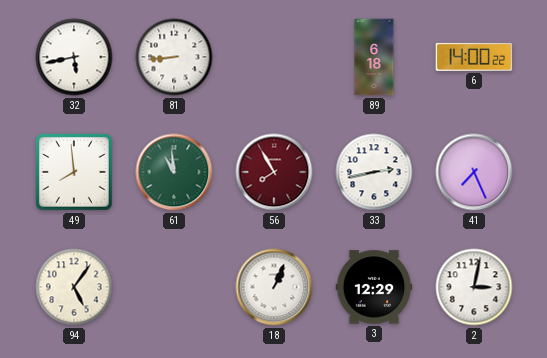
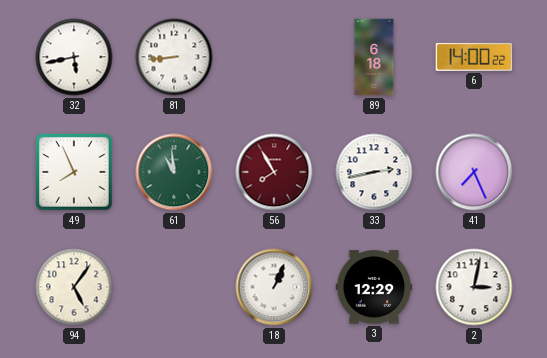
49: 7:59 -> 7:56 (74, 172)
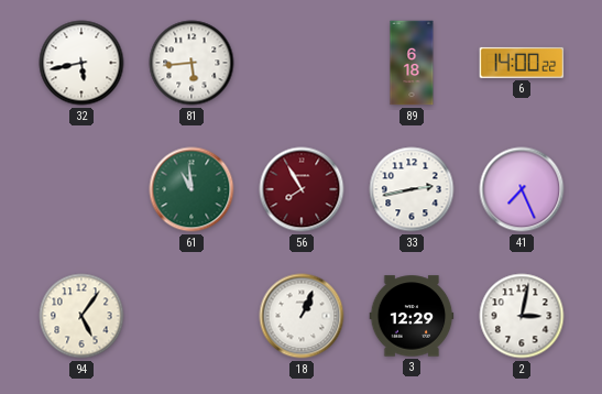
81: 8:44 -> 5:44 (191, 63)
49: 7:56 -> none (74, 172)
